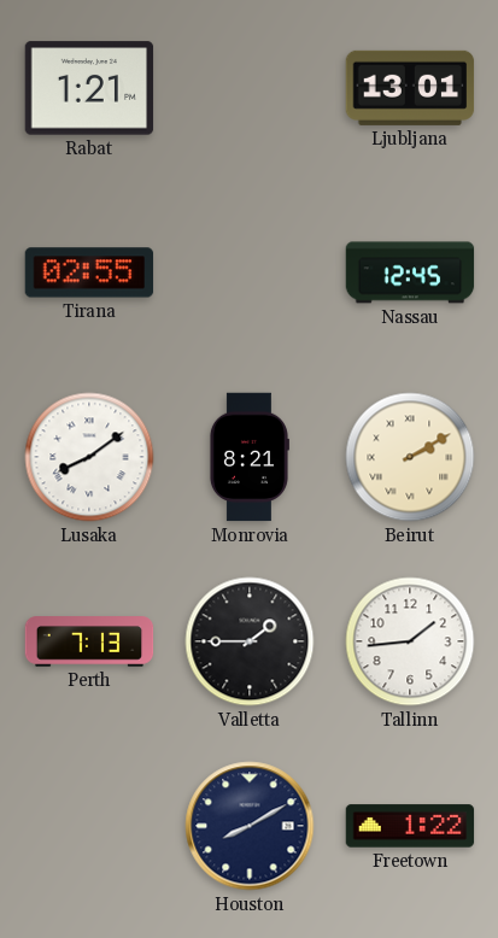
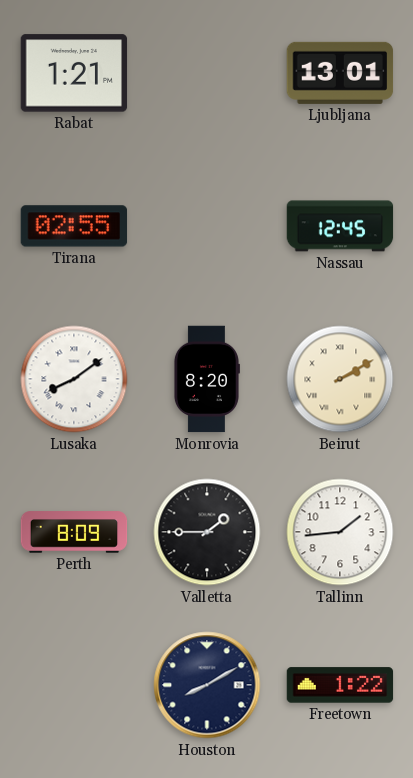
Monrovia: 8:21 -> 8:20 (206, 379)
Perth: 7:13 -> 8:09 (74, 532)
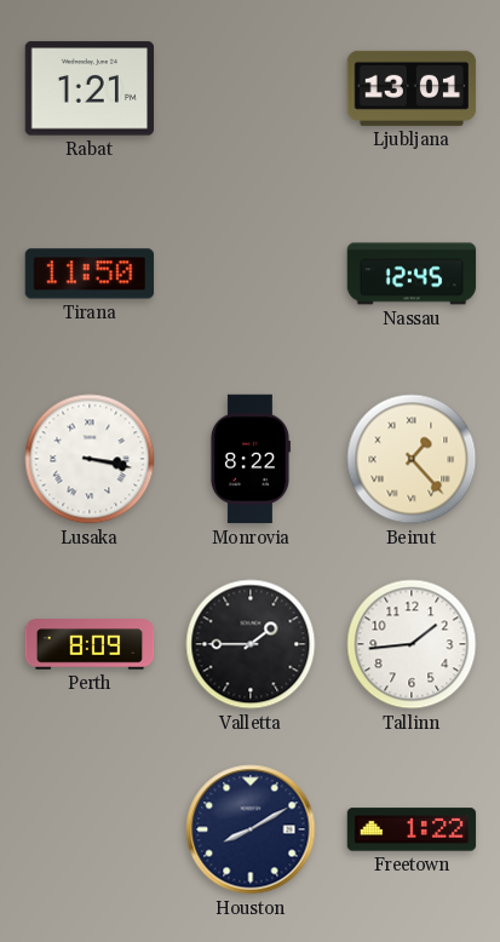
Tirana: 02:55 -> 11:50 (90, 274)
Lusaka: 8:09 -> 3:17 (90, 459)
Monrovia: 8:20 -> 8:22 (249, 459)
Beirut: 2:10 -> 1:23 (412, 459)
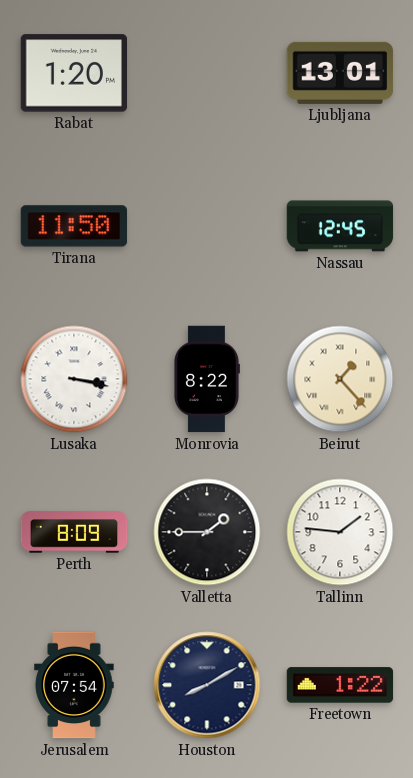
Rabat: 1:21 -> 1:20 (74, 73)
Tallinn: 1:44 -> 1:46 (340, 532)
Jerusalem: none -> 07:54 (74, 685)
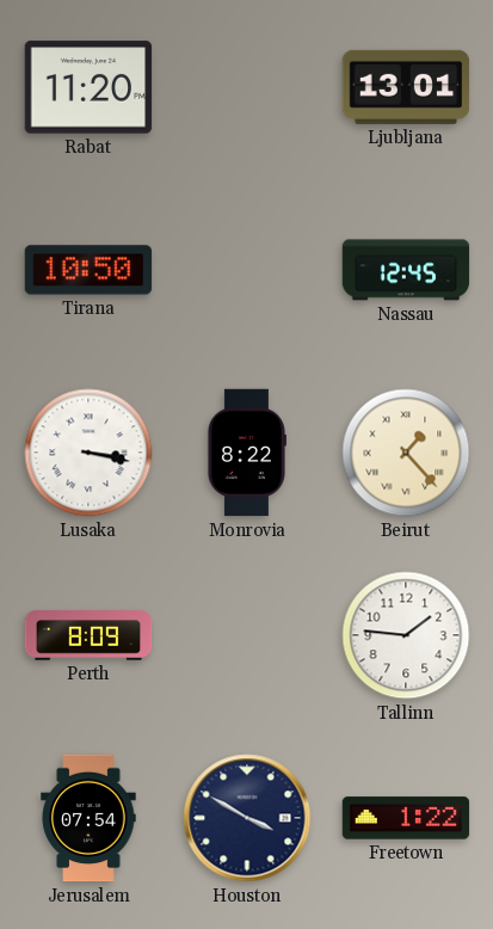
Rabat: 1:20 -> 11:20 (88, 87)
Tirana: 11:50 -> 10:50 (88, 270)
Valletta: 1:45 -> none (207, 532)
Houston: 8:10 -> 3:50 (247, 818)
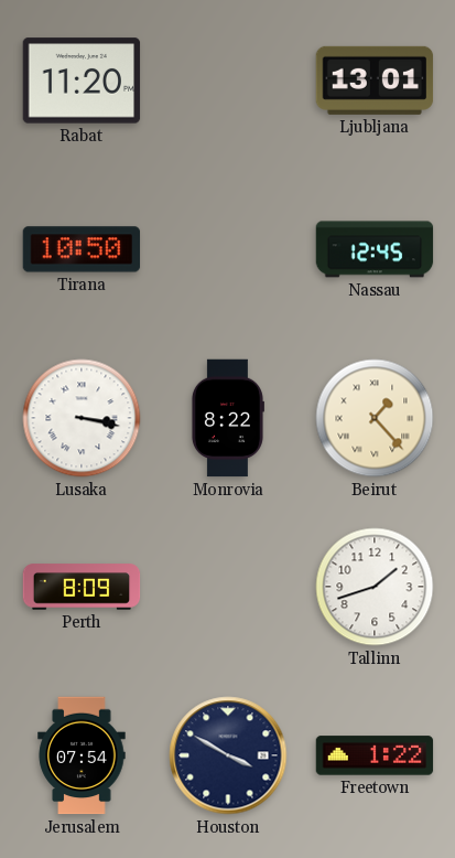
Tallinn: 1:46 -> 1:42 (375, 587)
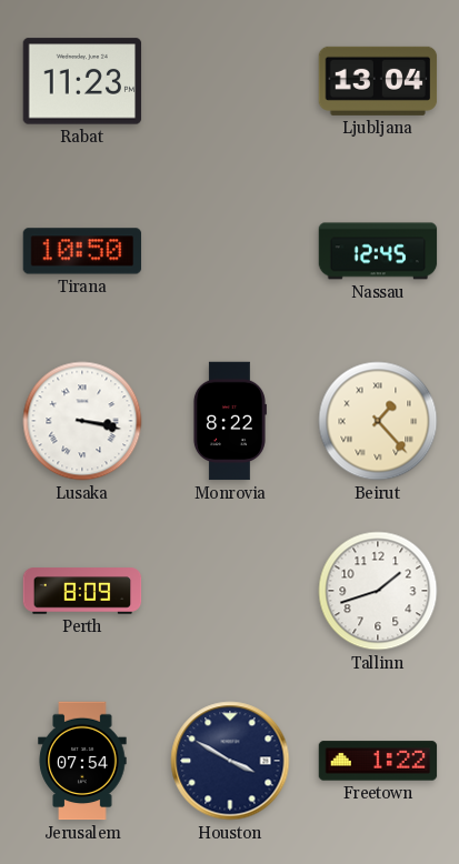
Rabat: 11:20 -> 11:23 (82, 81)
Ljubljana: 13:01 -> 13:04 (378, 81)
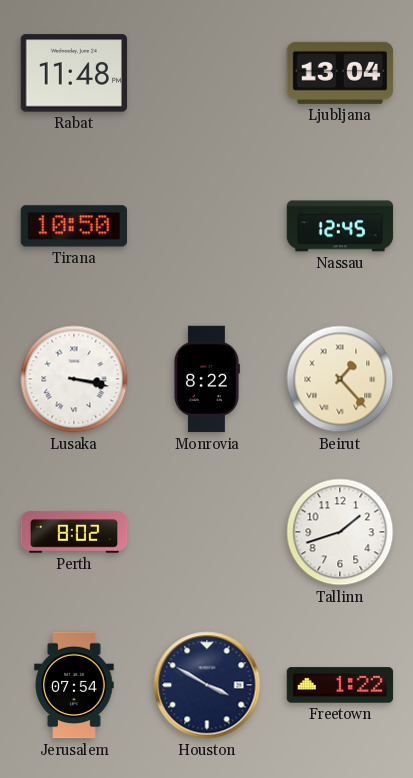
Rabat: 11:23 -> 11:48 (74, 73)
Perth: 8:09 -> 8:02 (74, 532)
